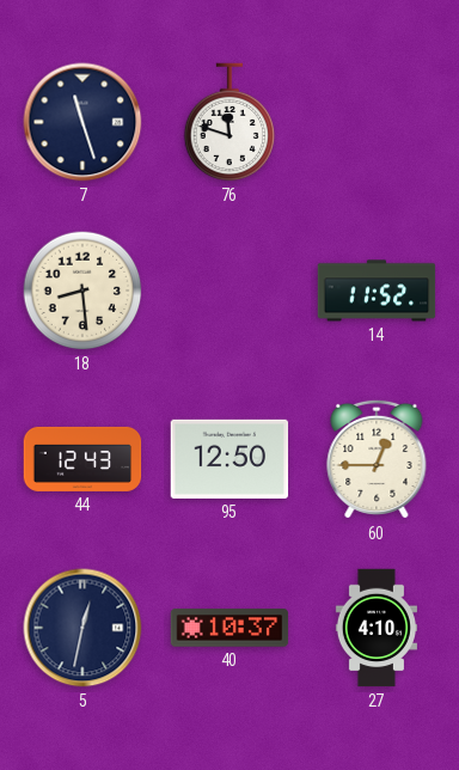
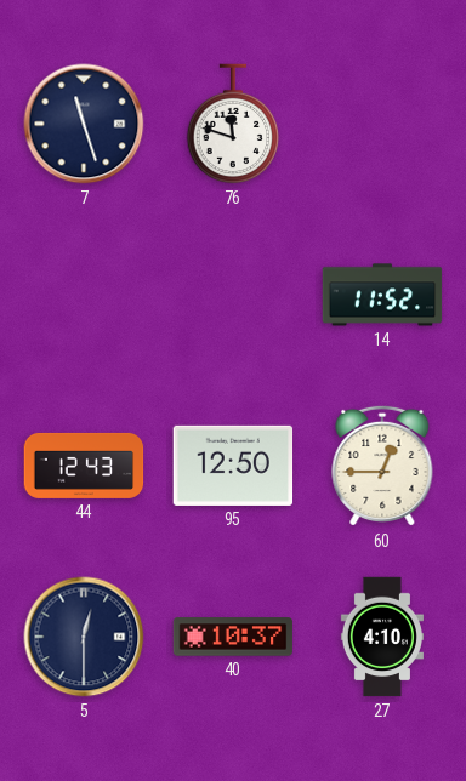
18: 8:29 -> none (82, 291)
5: 12:32 -> 12:30 (84, 637)
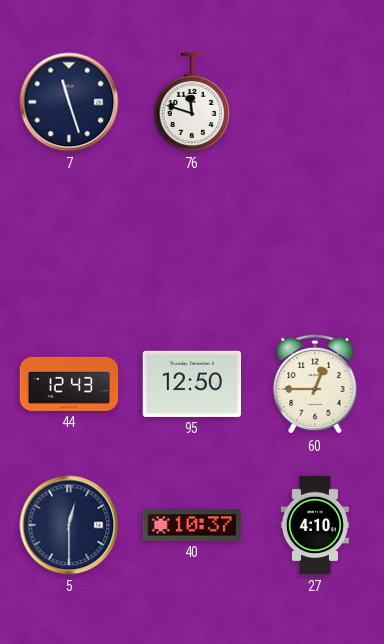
14: 11:52 -> none (382, 295)
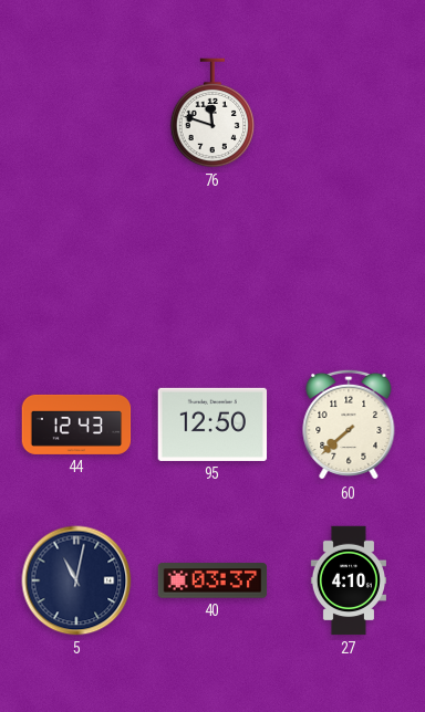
7: 11:27 -> none (69, 102)
60: 12:45 -> 7:38 (349, 425)
5: 12:30 -> 11:02 (76, 580)
40: 10:37 -> 03:37 (212, 580)
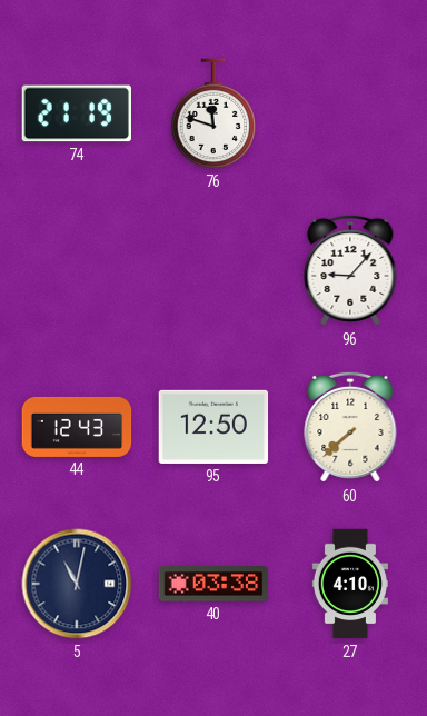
74: none -> 21:19 (76, 113)
96: none -> 9:07 (350, 270)
40: 03:37 -> 03:38 (213, 584)
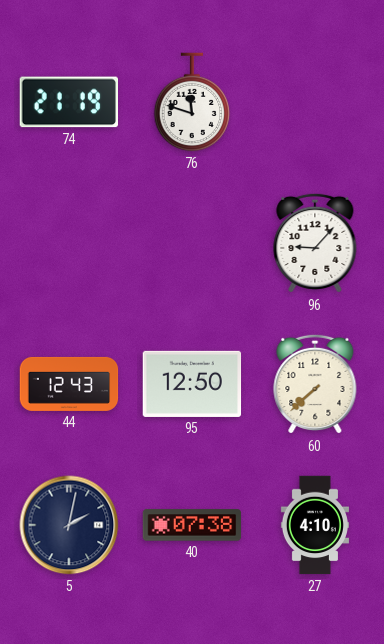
5: 11:02 -> 2:02 (69, 525)
40: 03:38 -> 07:38 (192, 525)
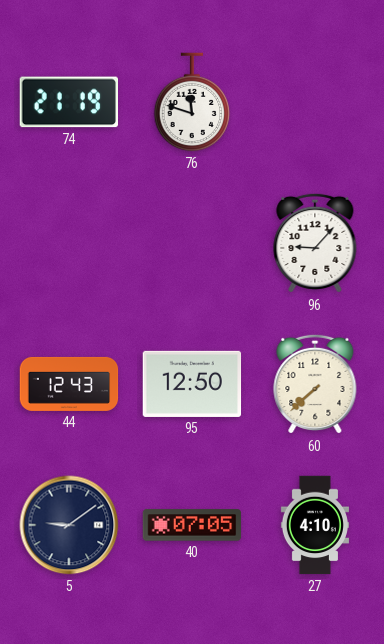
5: 2:02 -> 9:09 (69, 525)
40: 07:38 -> 07:05 (192, 525)
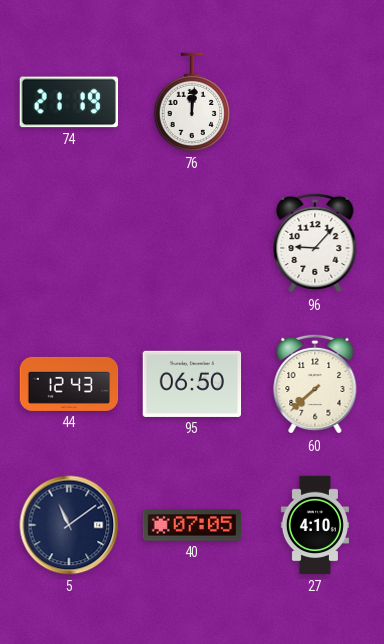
76: 11:48 -> 12:01 (192, 102)
95: 12:50 -> 06:50 (192, 384)
5: 9:09 -> 11:09 (69, 525)
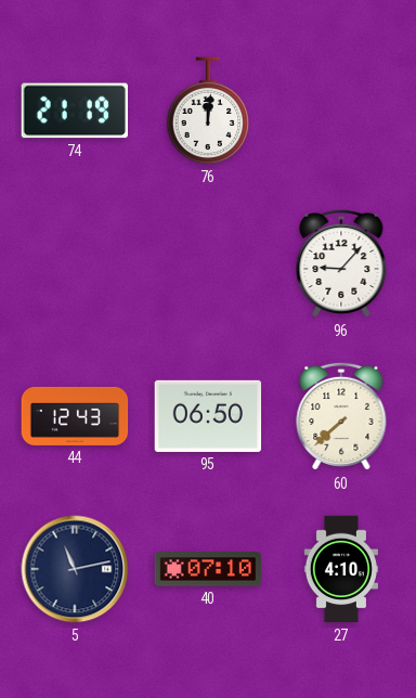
5: 11:09 -> 11:13 (75, 569)
40: 07:05 -> 07:10 (208, 569)
